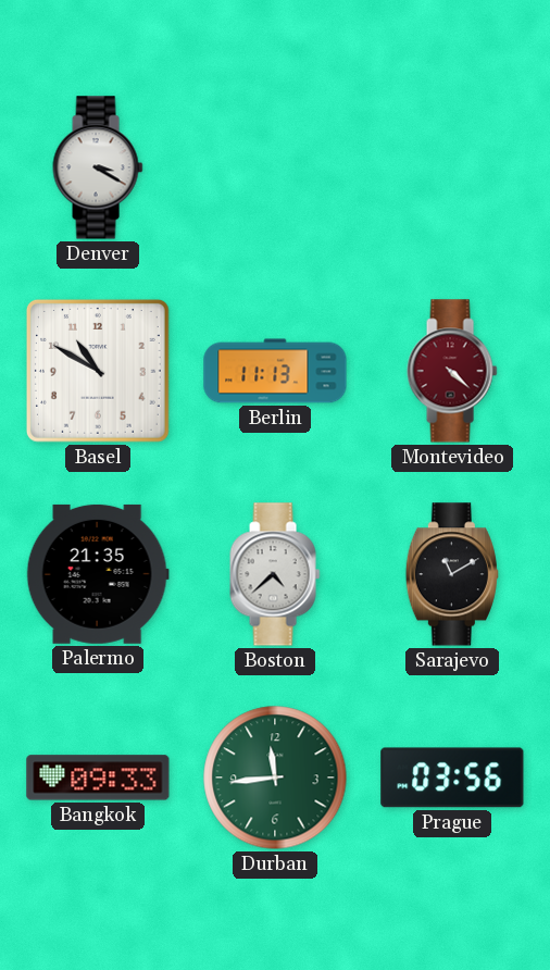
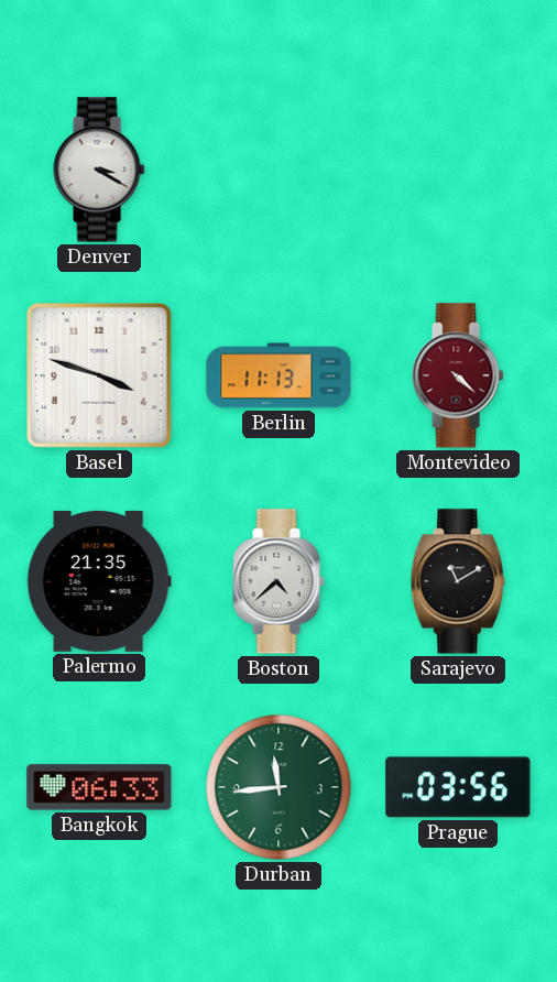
Basel: 10:50 -> 3:48 (99, 375)
Bangkok: 09:33 -> 06:33 (99, 787)
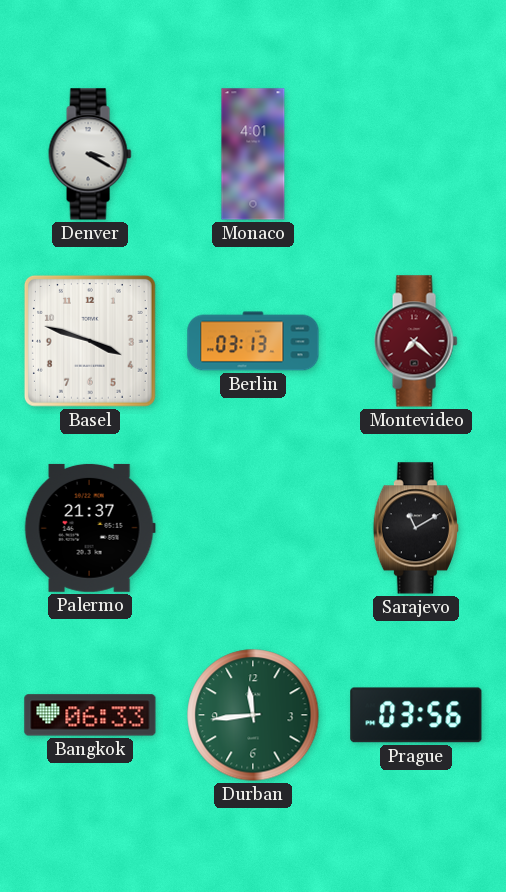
Monaco: none -> 4:01 (253, 154)
Berlin: 11:13 -> 03:13 (253, 341)
Montevideo: 4:22 -> 7:22 (416, 341)
Palermo: 21:35 -> 21:37 (90, 528)
Boston: 4:38 -> none (278, 581)
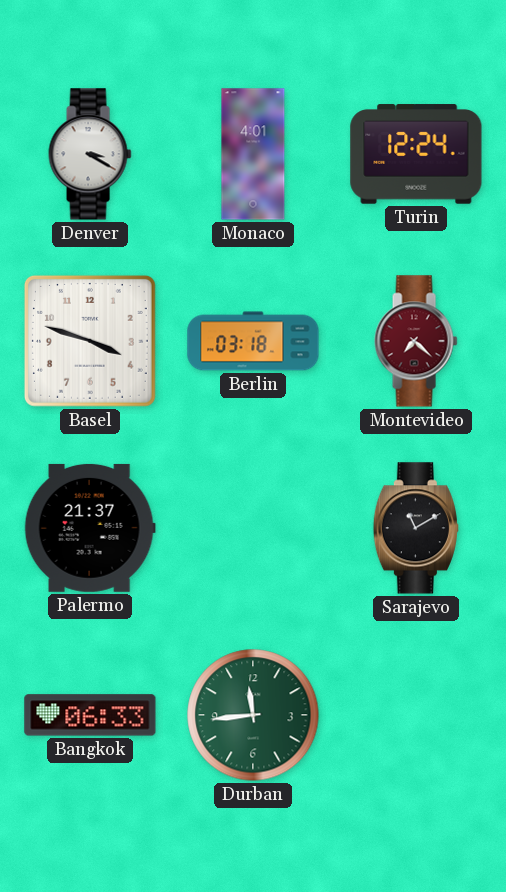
Turin: none -> 12:24 (416, 154)
Berlin: 03:13 -> 03:18 (253, 341)
Prague: 03:56 -> none (416, 715)
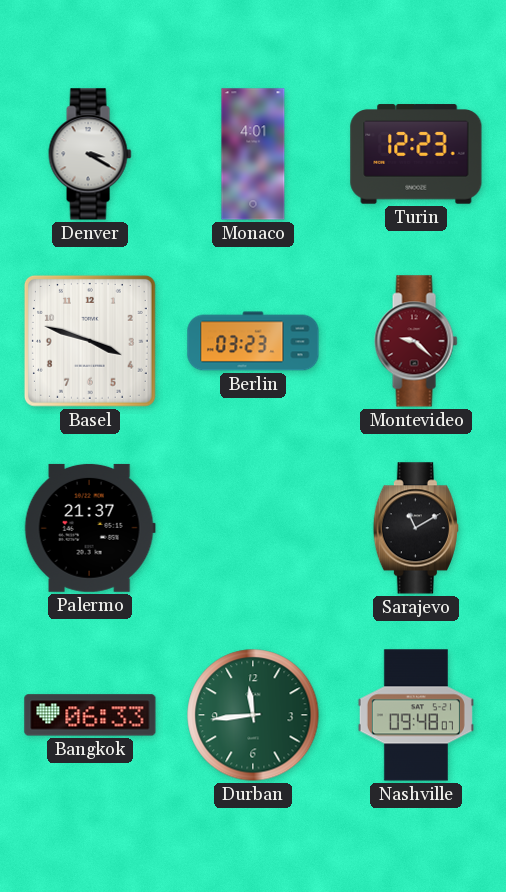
Turin: 12:24 -> 12:23 (416, 154)
Berlin: 03:18 -> 03:23 (253, 341)
Montevideo: 7:22 -> 9:22 (416, 341)
Nashville: none -> 09:48 (416, 715)
